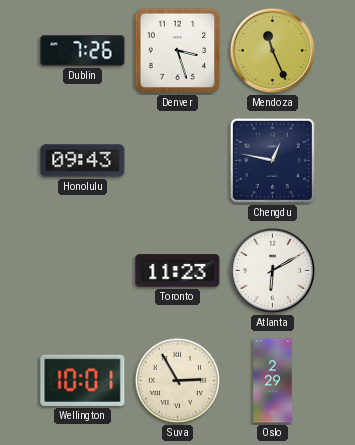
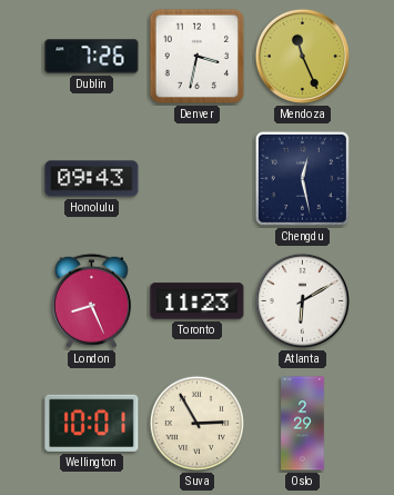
Denver: 3:27 -> 3:32 (198, 57)
Chengdu: 12:47 -> 12:28 (302, 178)
London: none -> 8:26 (91, 300)
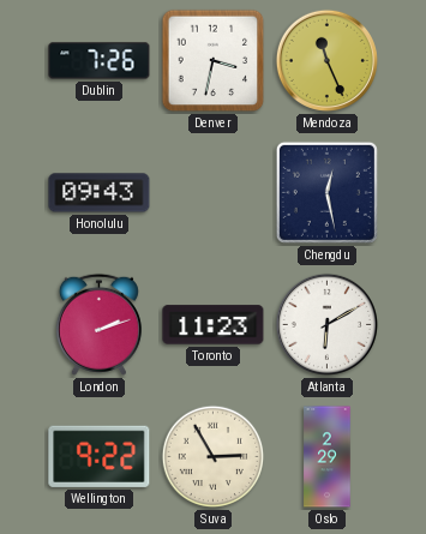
London: 8:26 -> 2:12 (98, 324)
Wellington: 10:01 -> 9:22 (100, 456)
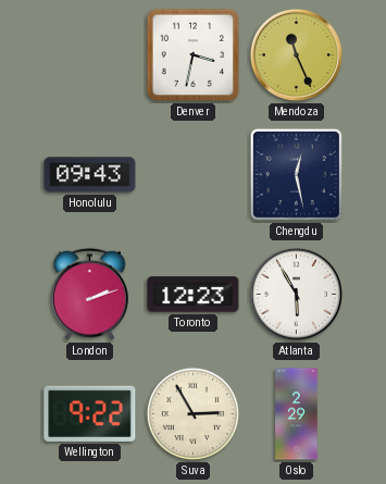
Dublin: 7:26 -> none (100, 61)
Toronto: 11:23 -> 12:23 (194, 295)
Atlanta: 6:10 -> 5:55 (296, 294)
